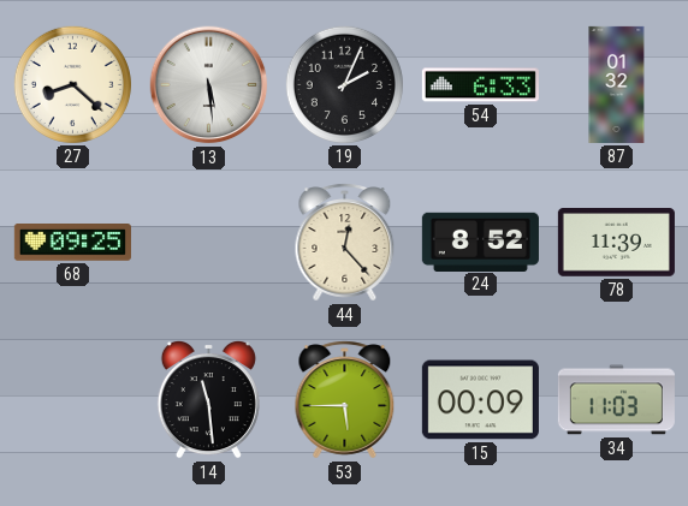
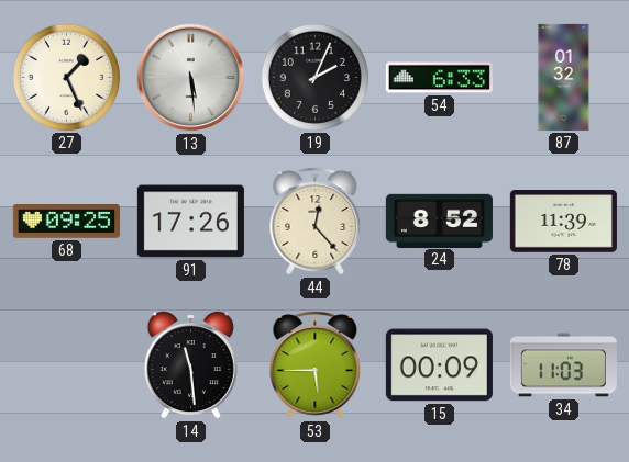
27: 8:22 -> 1:26 (66, 77)
91: none -> 17:26 (190, 222)
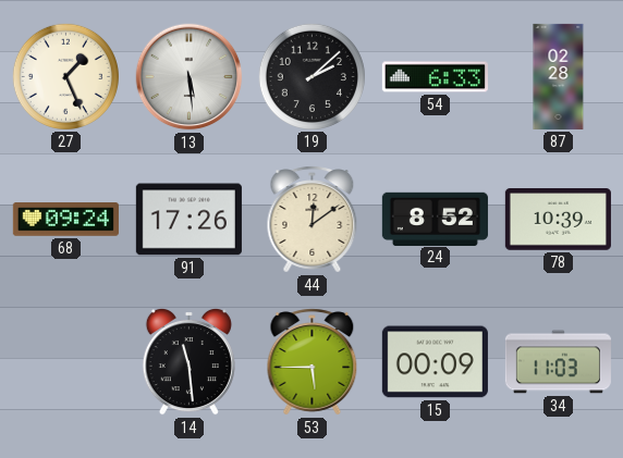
19: 2:04 -> 2:08 (311, 76)
87: 01:32 -> 02:28 (559, 76)
68: 09:25 -> 09:24 (65, 220)
44: 12:23 -> 12:09 (313, 220)
78: 11:39 -> 10:39 (558, 220)
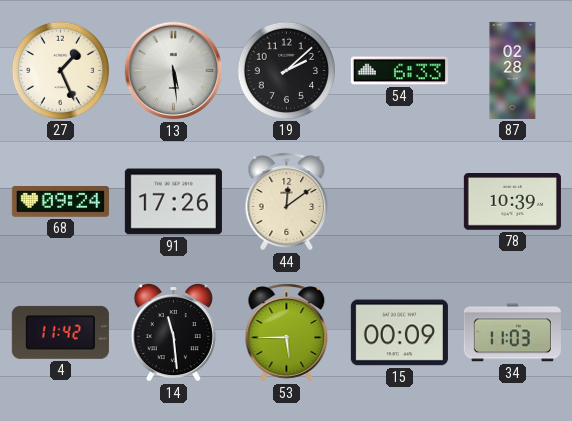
24: 8:52 -> none (435, 219)
4: none -> 11:42 (60, 332)
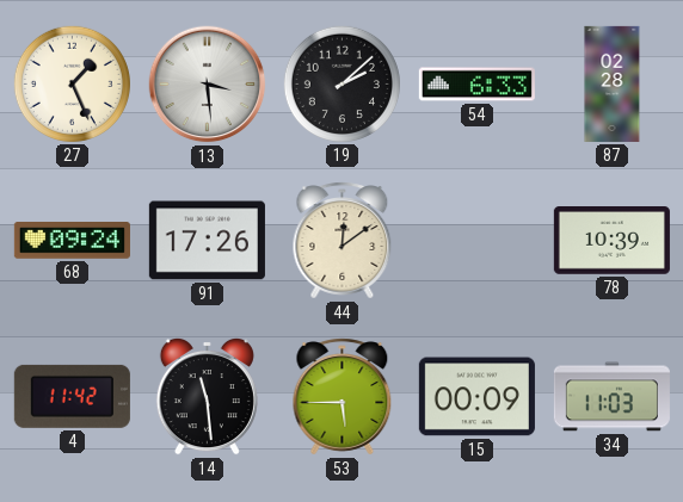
13: 5:29 -> 3:29 (208, 85)
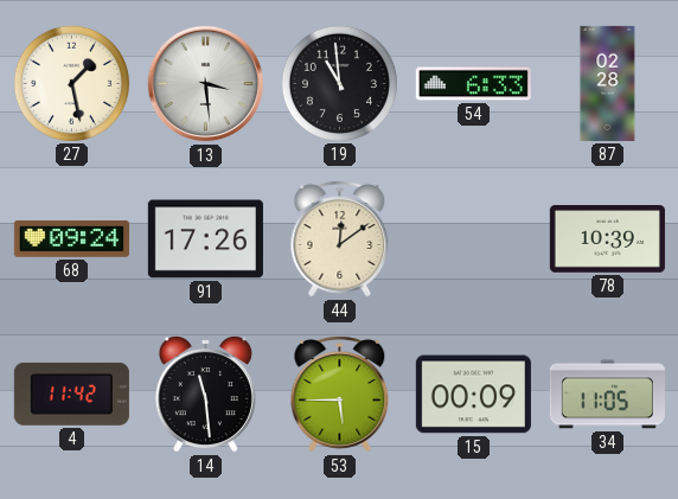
27: 1:26 -> 1:28 (71, 83)
19: 2:08 -> 10:59 (339, 83)
34: 11:03 -> 11:05 (607, 395)
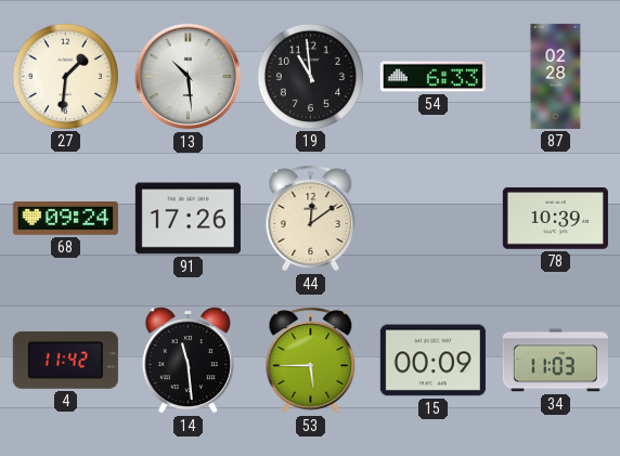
27: 1:28 -> 1:31 (65, 76)
13: 3:29 -> 10:29 (189, 77)
34: 11:05 -> 11:03 (555, 361)
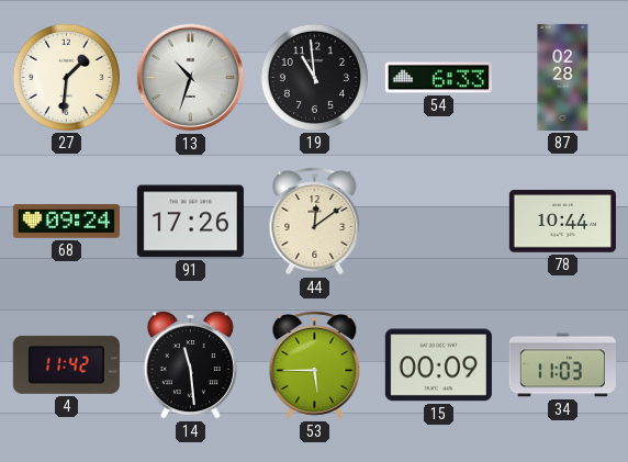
13: 10:29 -> 10:33 (191, 78)
78: 10:39 -> 10:44 (562, 222)
